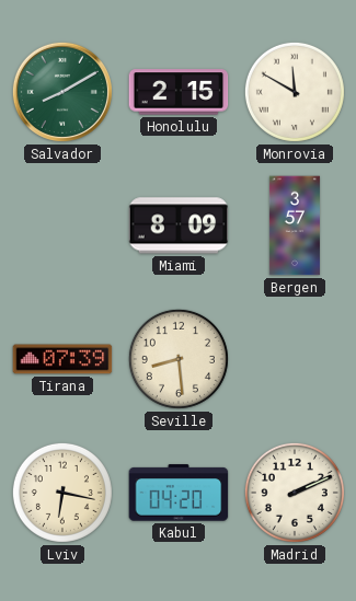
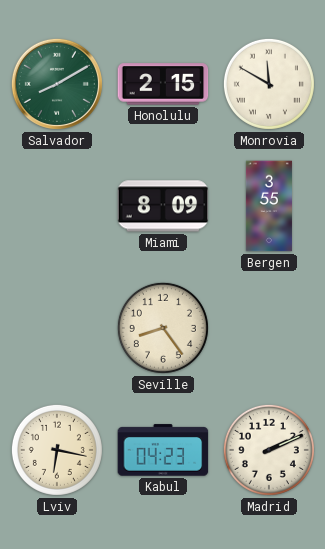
Bergen: 3:57 -> 3:55 (269, 206)
Tirana: 07:39 -> none (62, 359)
Seville: 8:29 -> 8:24 (163, 328)
Kabul: 04:20 -> 04:23 (163, 450)
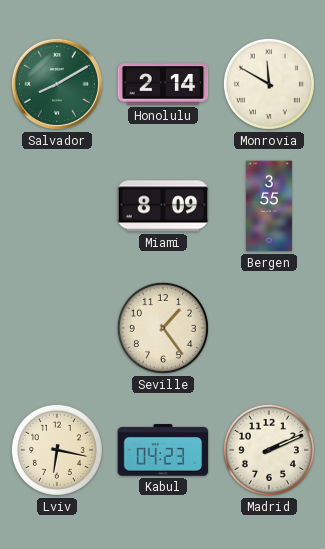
Honolulu: 2:15 -> 2:14 (163, 84)
Seville: 8:24 -> 1:24 (163, 328)
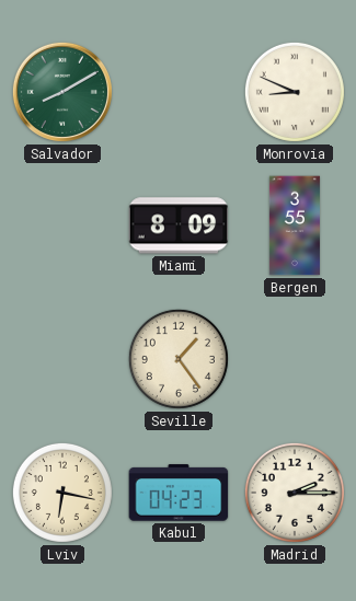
Honolulu: 2:14 -> none (163, 84)
Monrovia: 11:50 -> 8:49 (295, 92)
Madrid: 2:11 -> 2:15 (295, 493)
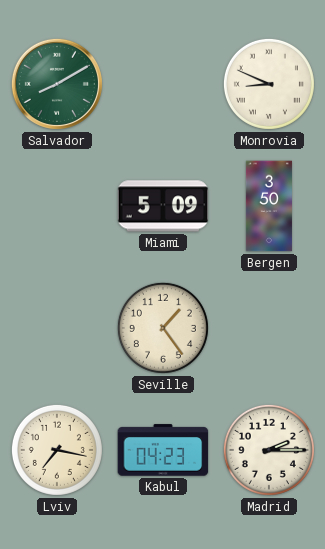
Miami: 8:09 -> 5:09 (163, 206)
Bergen: 3:55 -> 3:50 (269, 206)
Lviv: 6:17 -> 7:17 (57, 450)
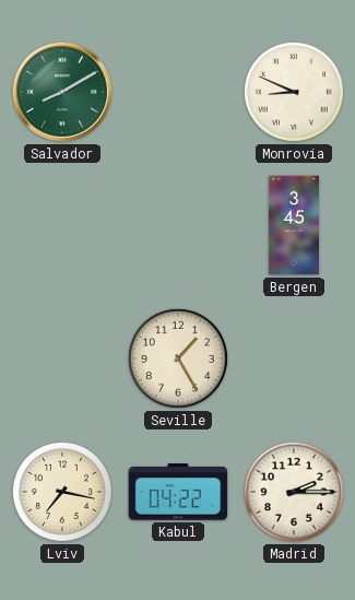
Miami: 5:09 -> none (163, 206)
Bergen: 3:50 -> 3:45 (294, 225)
Seville: 1:24 -> 1:25 (178, 358)
Kabul: 04:23 -> 04:22 (178, 492)
